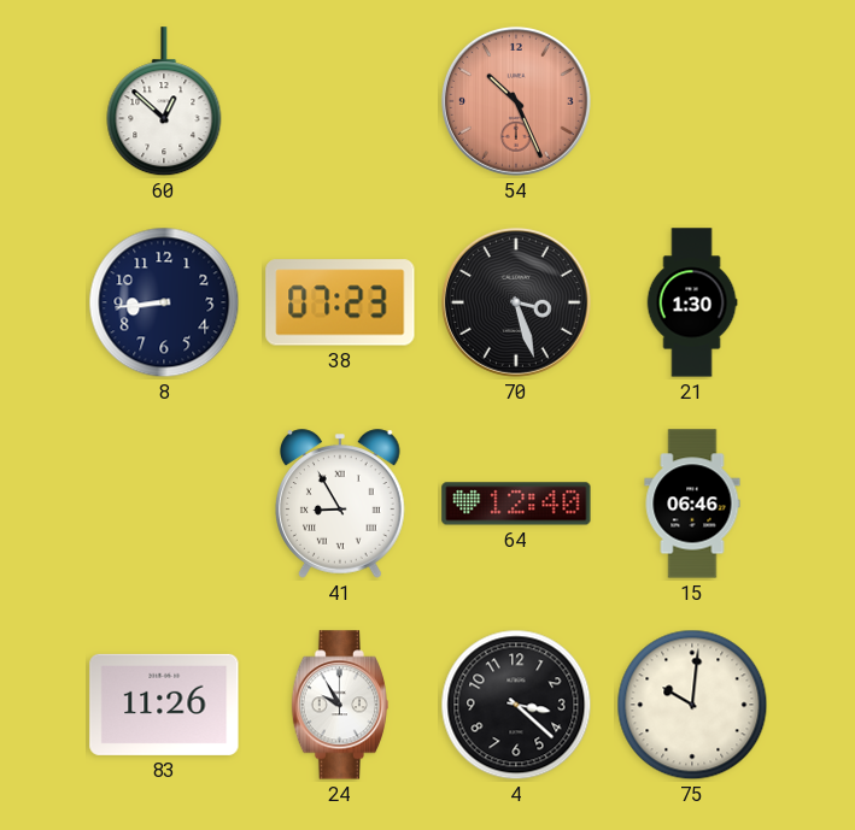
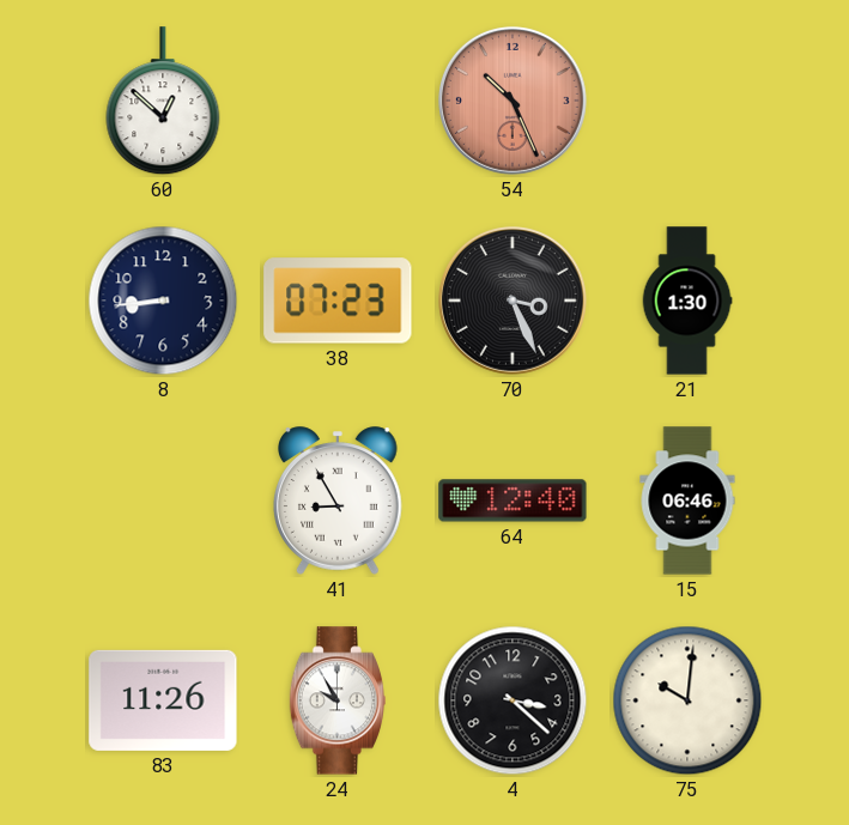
70: 3:27 -> 3:26 (513, 301)
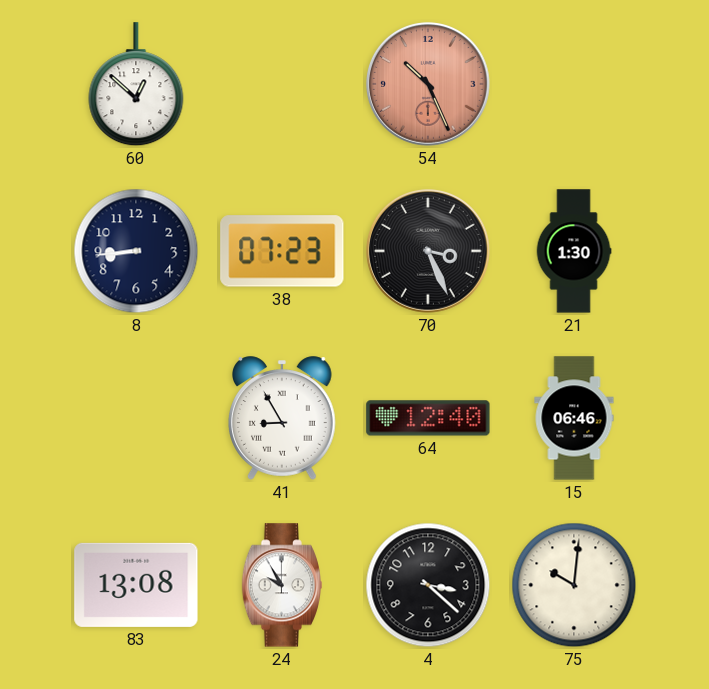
83: 11:26 -> 13:08 (136, 585)
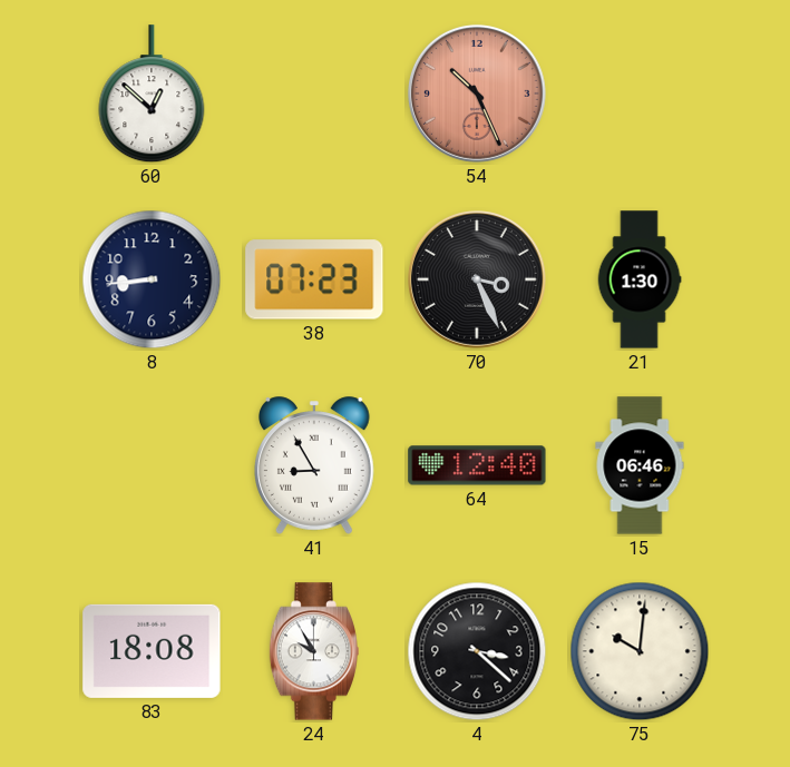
83: 13:08 -> 18:08 (152, 651)
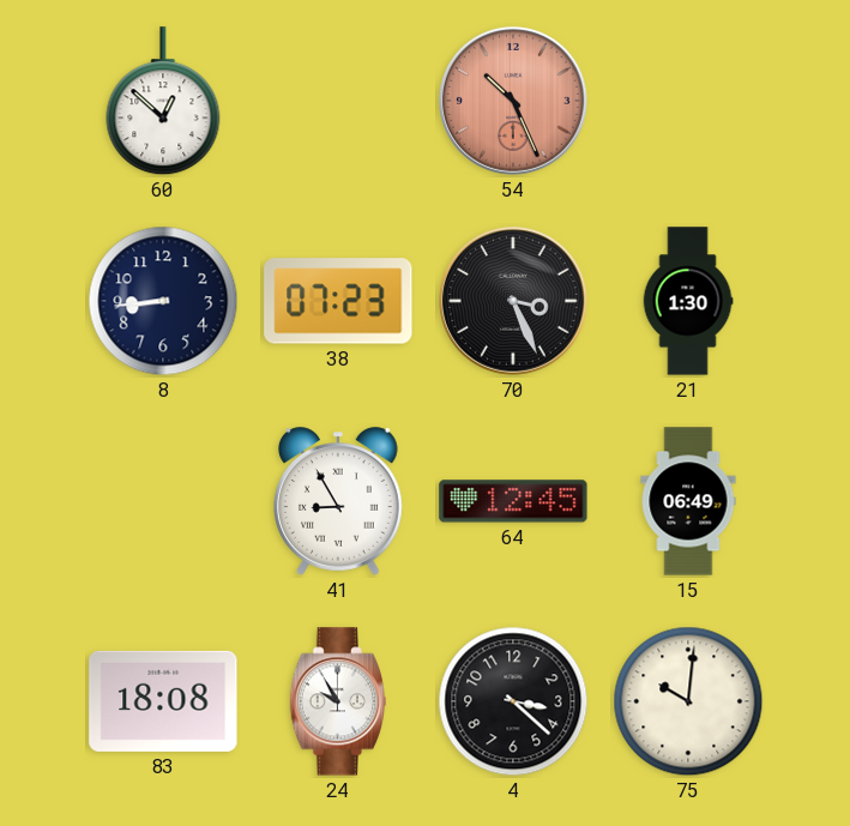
64: 12:40 -> 12:45 (513, 501)
15: 06:46 -> 06:49 (688, 501)
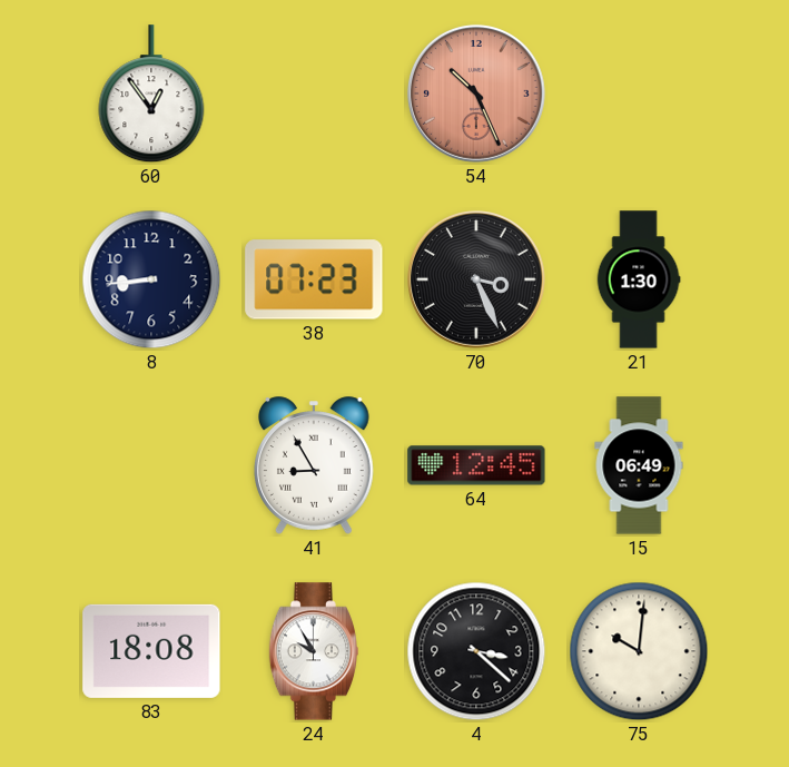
60: 12:52 -> 12:54 (151, 95)
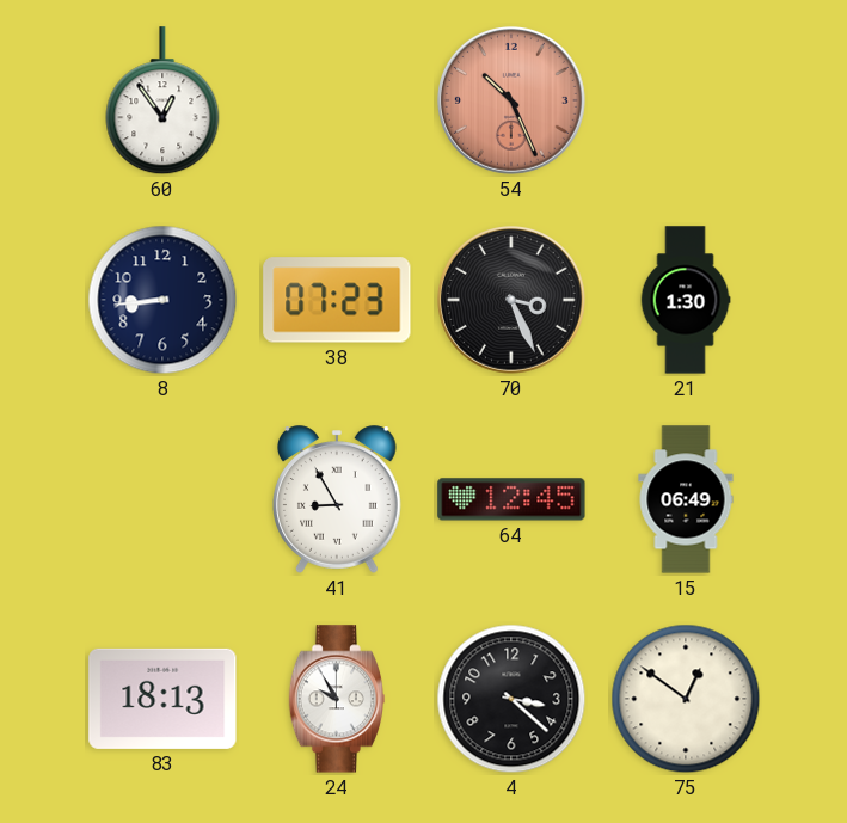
83: 18:08 -> 18:13 (162, 699)
75: 10:01 -> 12:51 (686, 699)
